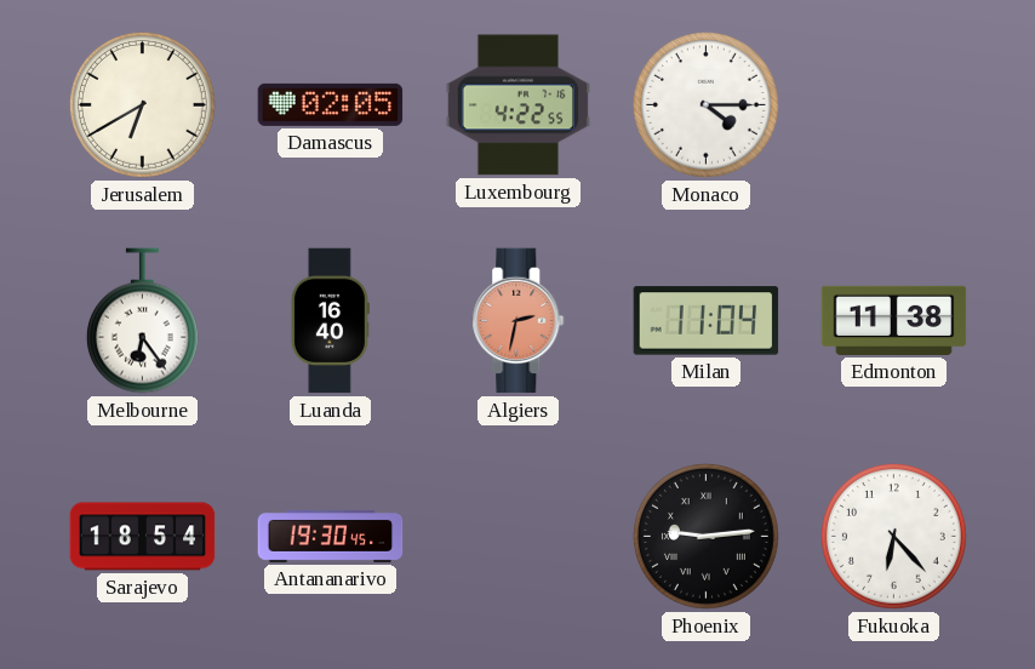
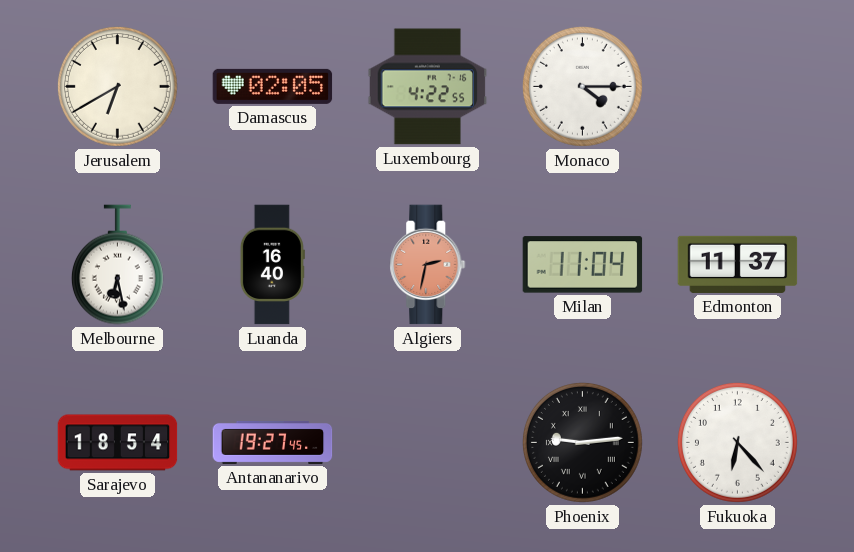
Melbourne: 6:24 -> 6:28 (117, 265)
Edmonton: 11:38 -> 11:37 (738, 264)
Antananarivo: 19:30 -> 19:27 (273, 442)
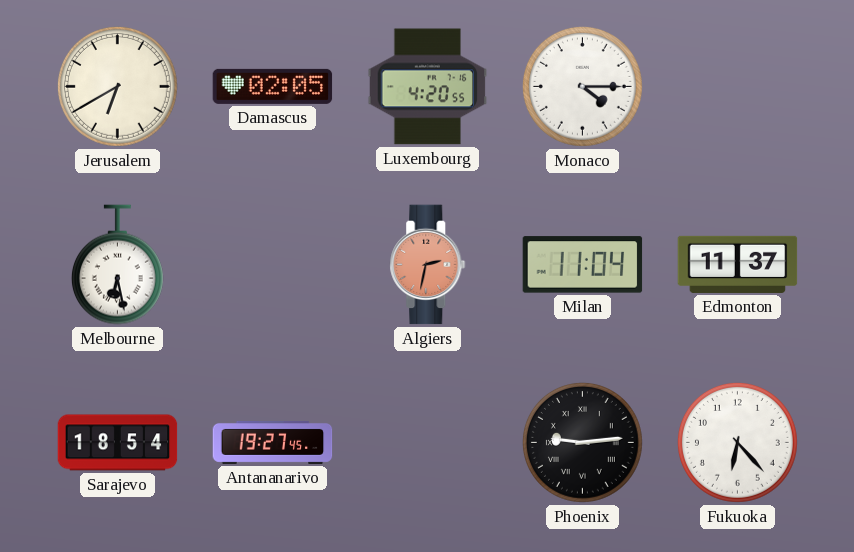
Luxembourg: 4:22 -> 4:20 (428, 87)
Luanda: 16:40 -> none (272, 265)
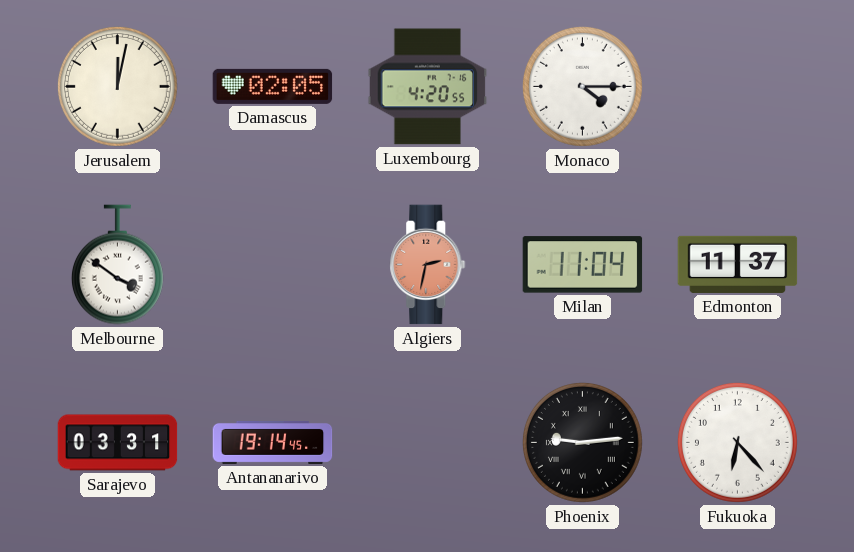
Jerusalem: 6:40 -> 12:02 (117, 86)
Melbourne: 6:28 -> 3:51 (117, 265)
Sarajevo: 18:54 -> 03:31 (118, 443)
Antananarivo: 19:27 -> 19:14 (273, 442)
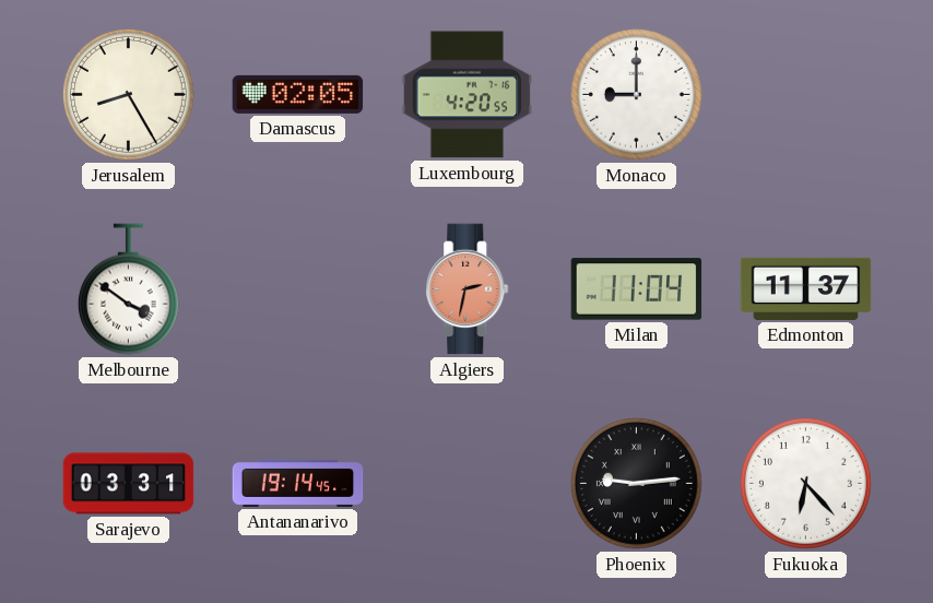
Jerusalem: 12:02 -> 8:25 (128, 94)
Monaco: 4:15 -> 9:00 (636, 94)
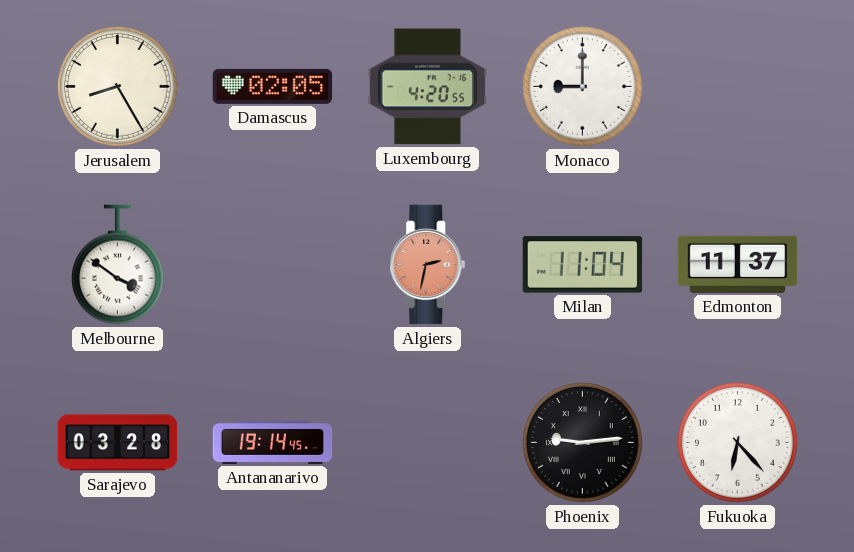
Sarajevo: 03:31 -> 03:28 (118, 443)
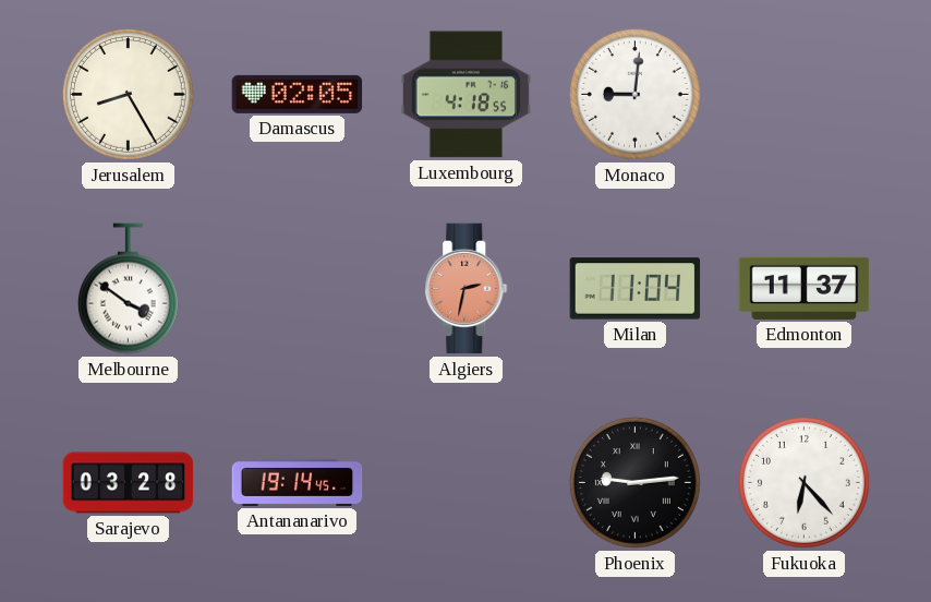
Luxembourg: 4:20 -> 4:18 (467, 95)
Monaco: 9:00 -> 9:01 (634, 94)
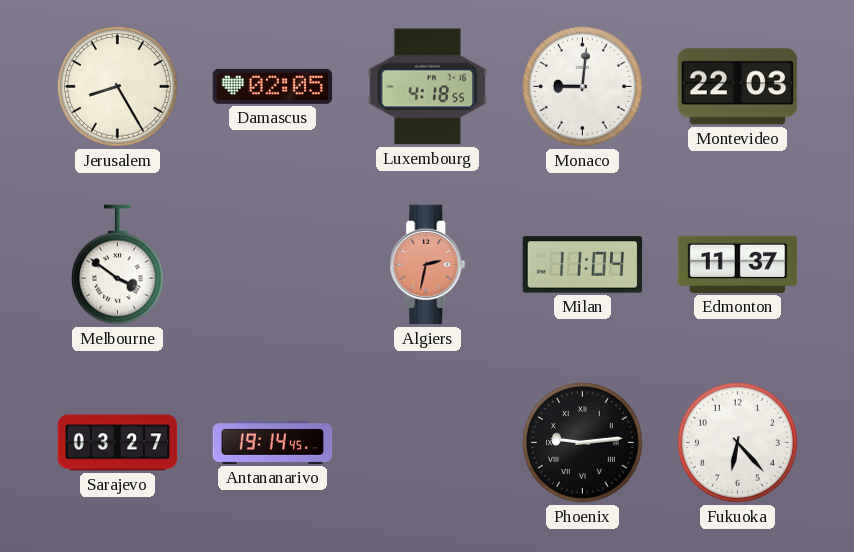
Montevideo: none -> 22:03 (738, 87)
Sarajevo: 03:28 -> 03:27 (118, 443)
